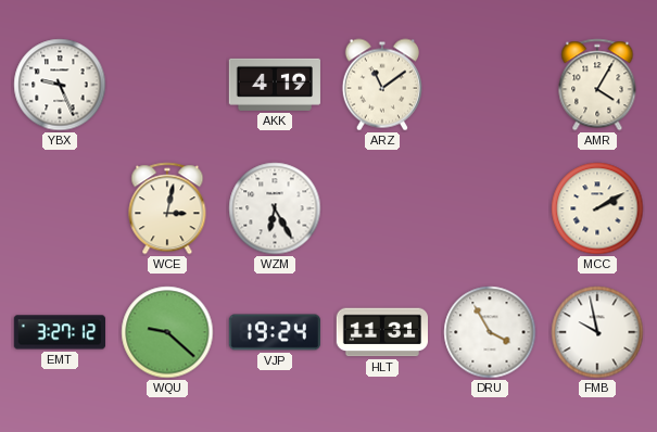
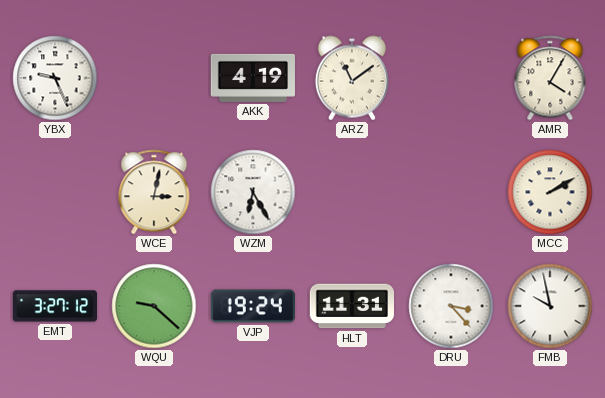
DRU: 3:55 -> 3:23 (451, 306)
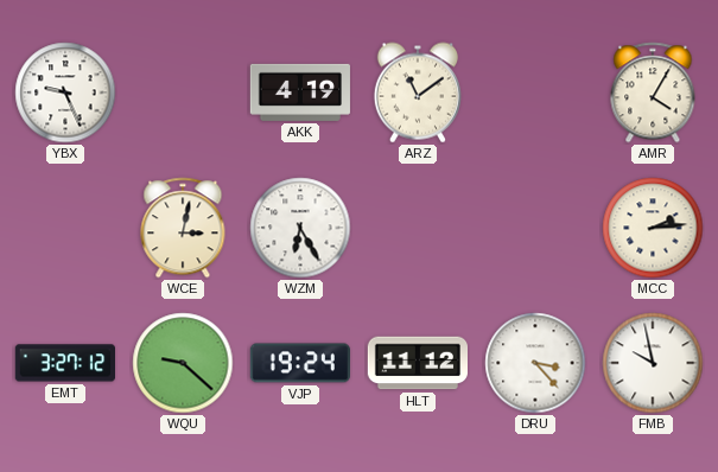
MCC: 2:10 -> 2:14 (653, 228)
HLT: 11:31 -> 11:12 (417, 363)
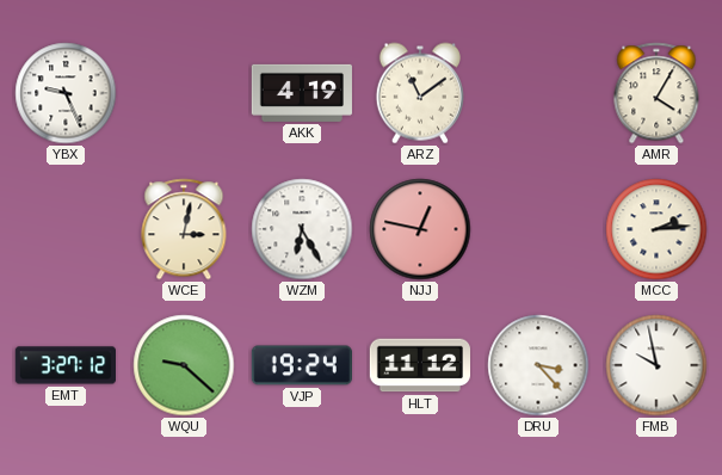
NJJ: none -> 12:47 (420, 229)
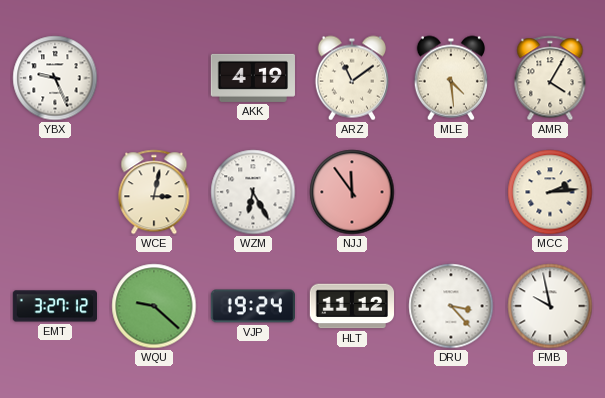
MLE: none -> 4:29 (451, 78)
NJJ: 12:47 -> 11:54 (352, 192)
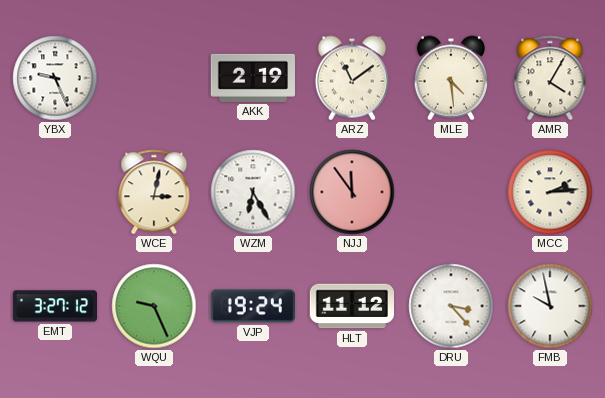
AKK: 4:19 -> 2:19 (253, 78)
WQU: 9:22 -> 9:26 (154, 306)
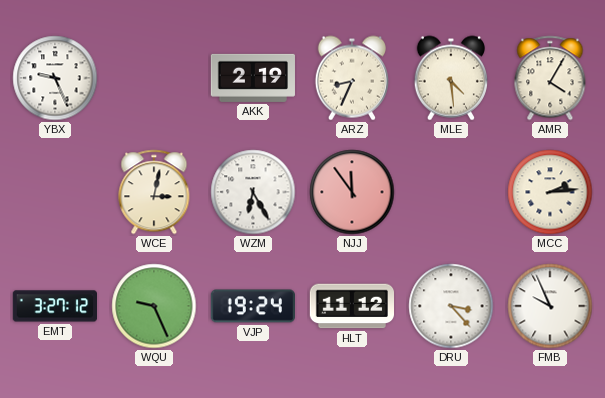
ARZ: 11:09 -> 8:34 (352, 78)
FMB: 9:58 -> 9:56 (550, 306)
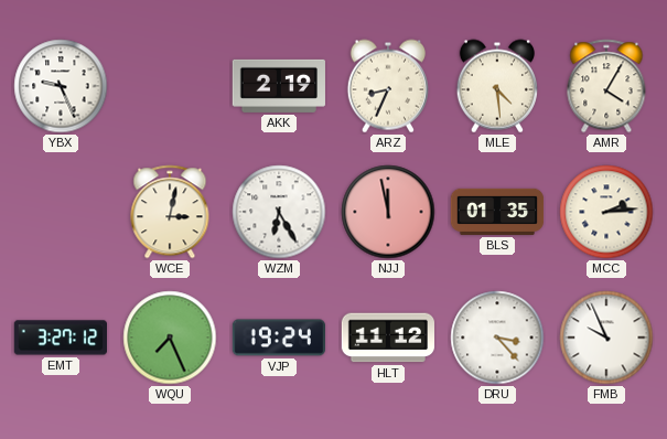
NJJ: 11:54 -> 11:58 (388, 212)
BLS: none -> 01:35 (497, 212)
WQU: 9:26 -> 7:26 (170, 338)
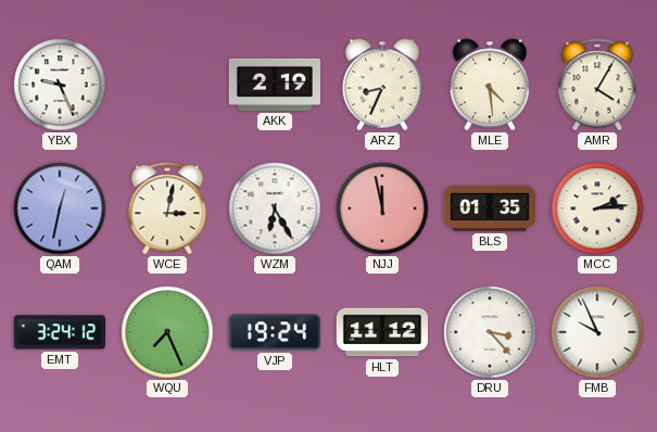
QAM: none -> 12:32 (60, 208)
EMT: 3:27 -> 3:24 (59, 332)
